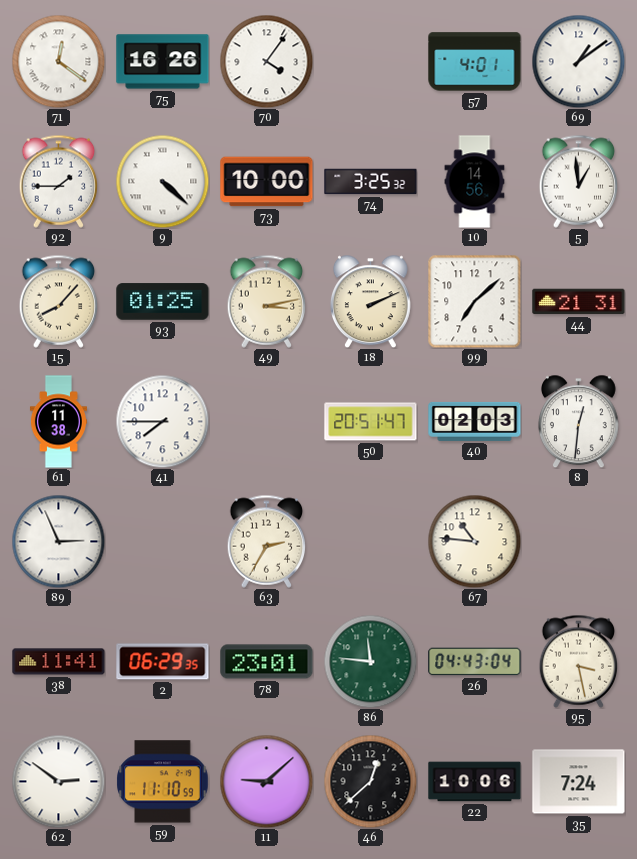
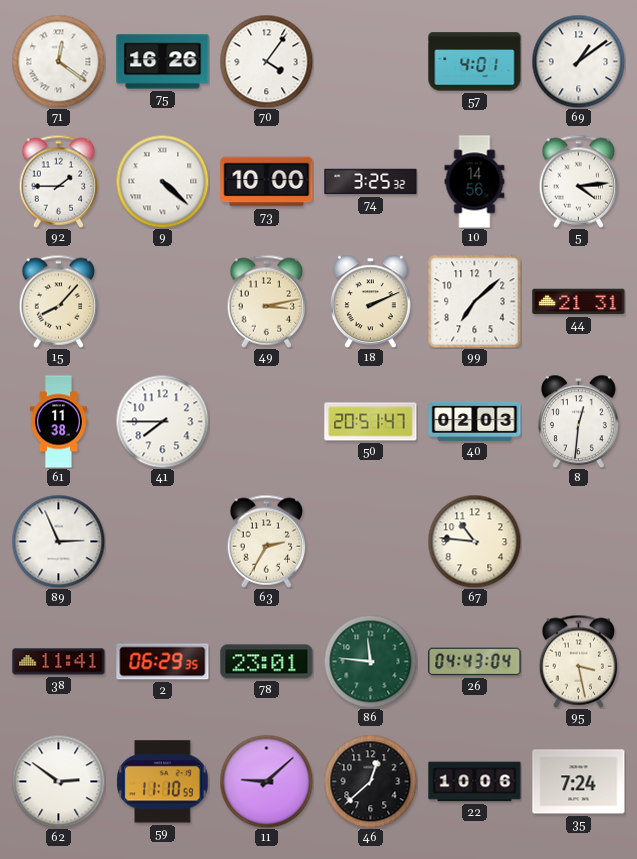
5: 12:59 -> 4:14 (579, 181)
93: 01:25 -> none (163, 302)
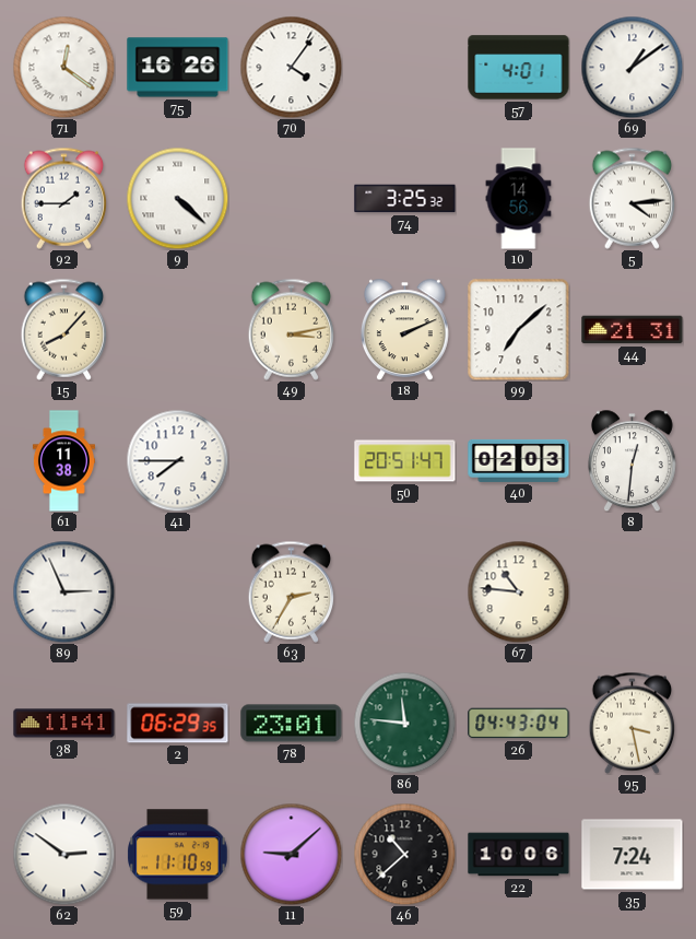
73: 10:00 -> none (267, 182)
46: 12:38 -> 10:38 (404, 854)
